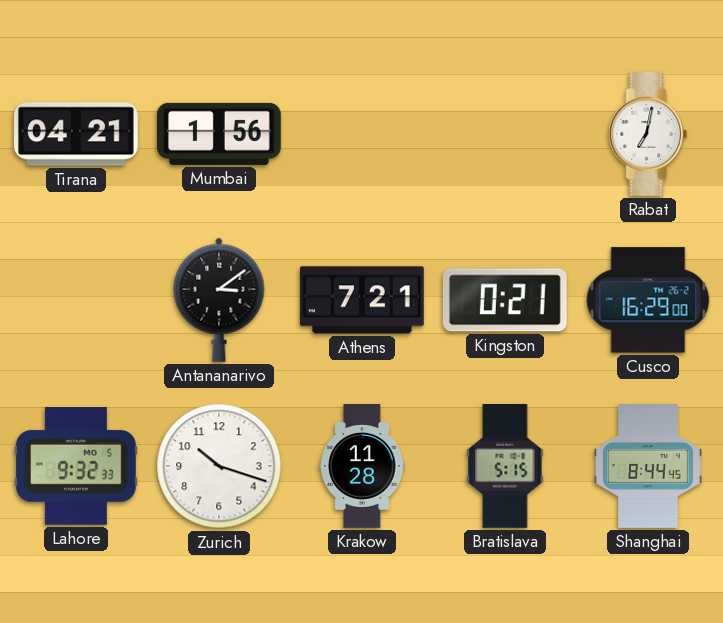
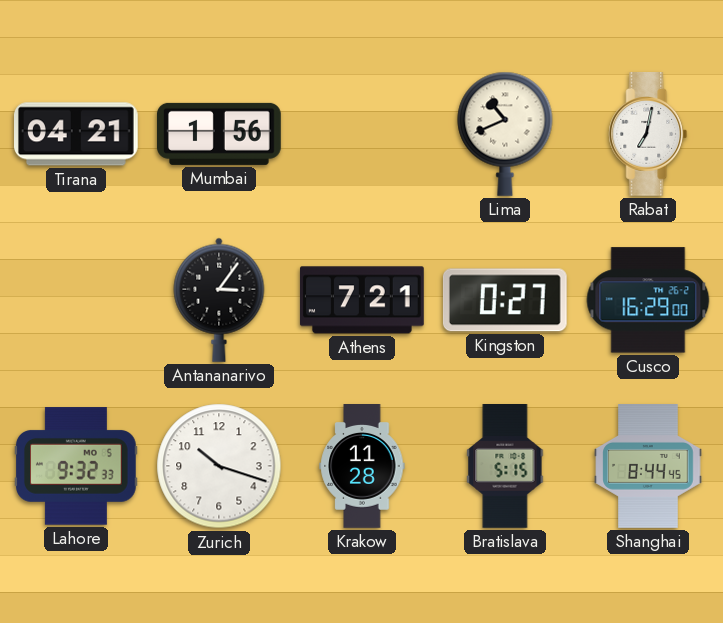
Lima: none -> 10:41 (505, 134)
Antananarivo: 3:09 -> 3:06 (219, 300)
Kingston: 0:21 -> 0:27 (505, 300)
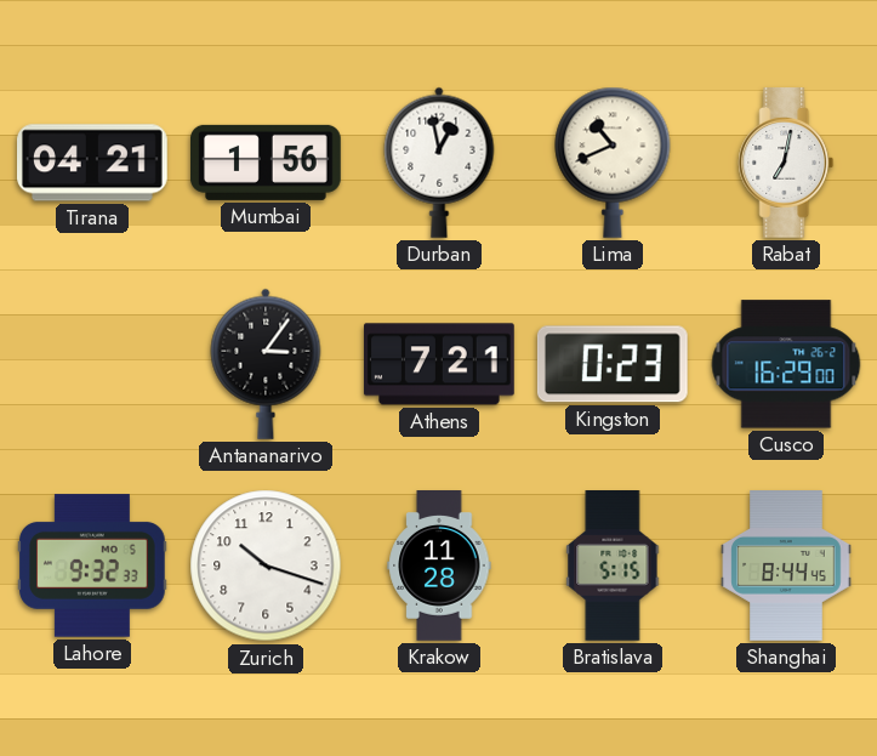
Durban: none -> 12:58 (439, 163)
Kingston: 0:27 -> 0:23 (613, 364)
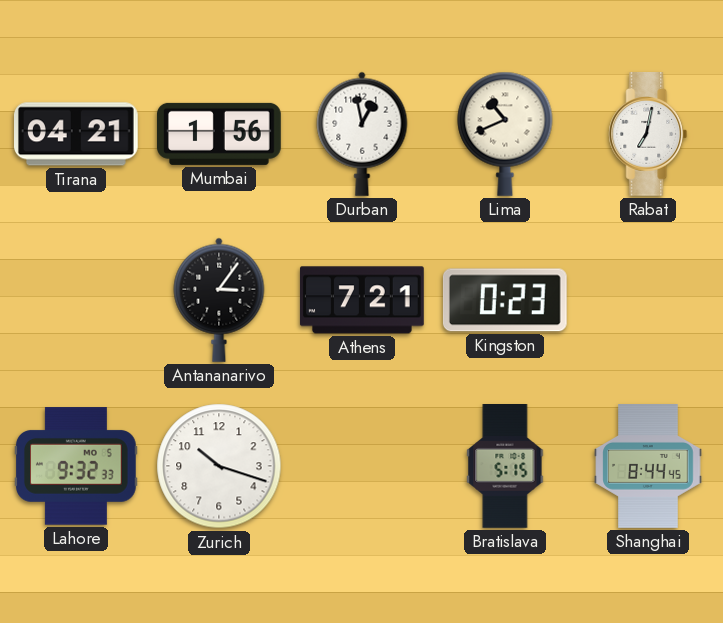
Cusco: 16:29 -> none (786, 364)
Krakow: 11:28 -> none (439, 565)
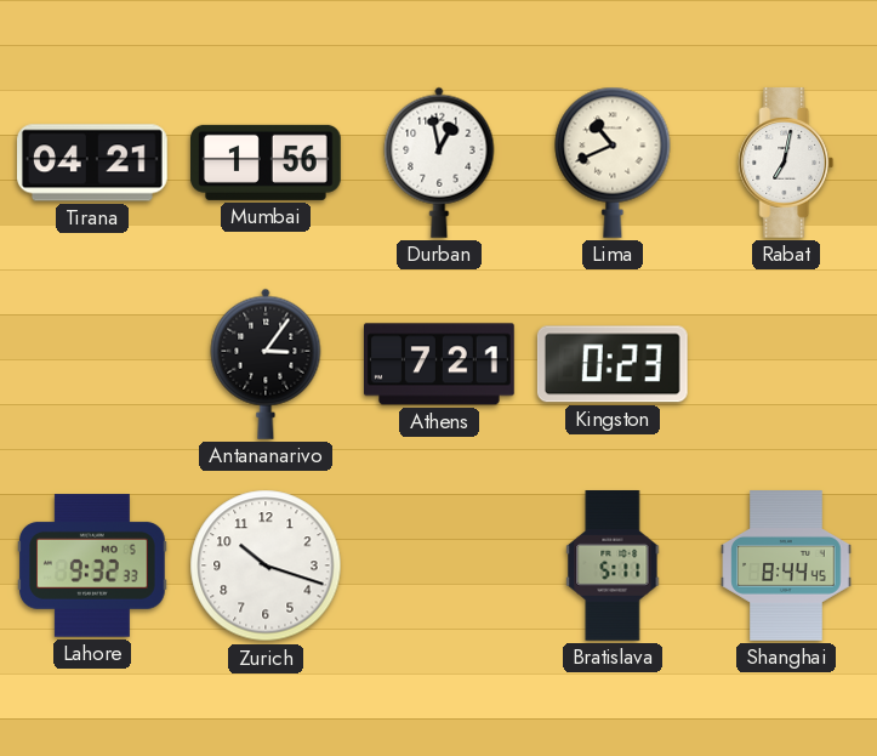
Bratislava: 5:15 -> 5:11 (613, 567)
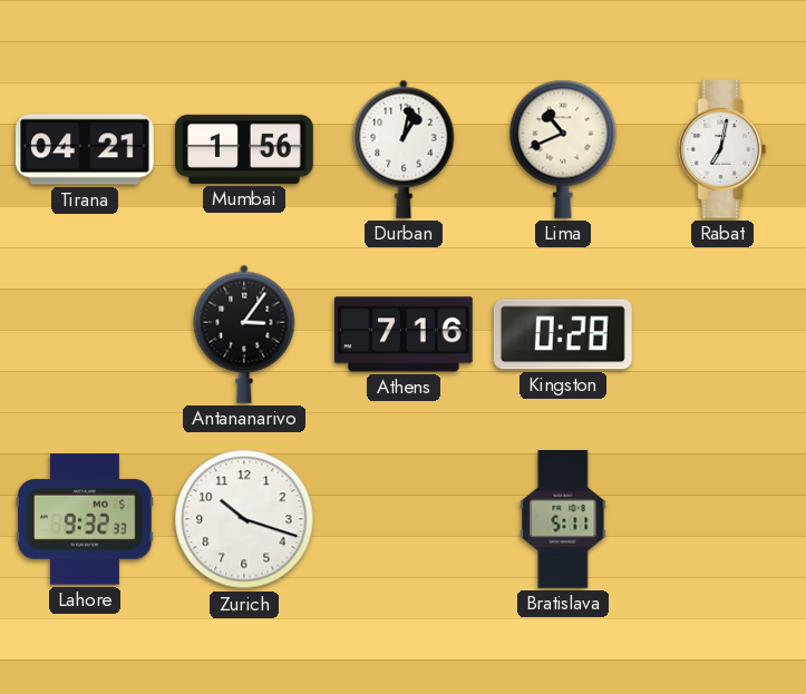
Durban: 12:58 -> 1:02 (404, 149)
Athens: 7:21 -> 7:16 (404, 334)
Kingston: 0:23 -> 0:28 (563, 334)
Shanghai: 8:44 -> none (786, 565)
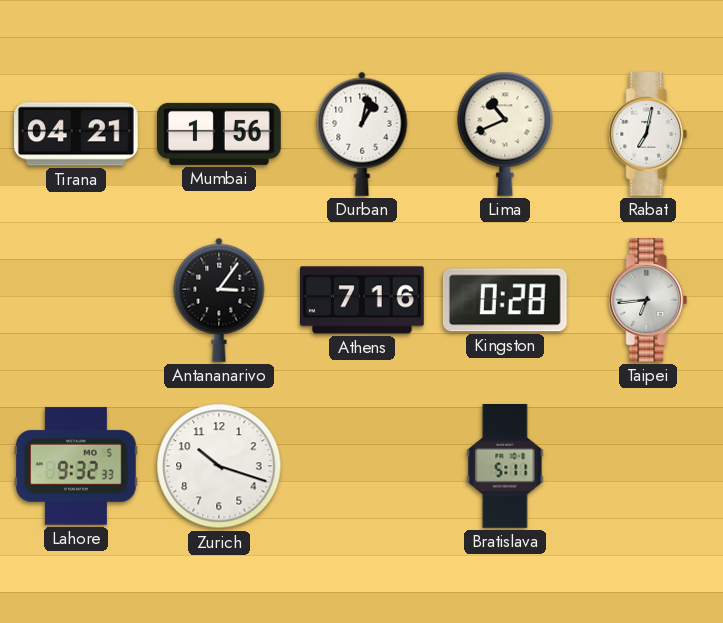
Taipei: none -> 6:44 (648, 301)
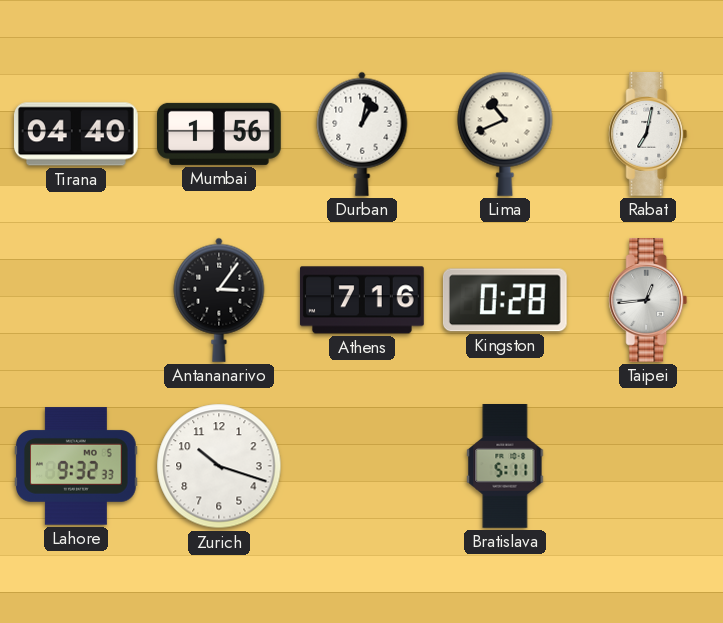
Tirana: 04:21 -> 04:40 (77, 134)
Taipei: 6:44 -> 12:44 (648, 301)
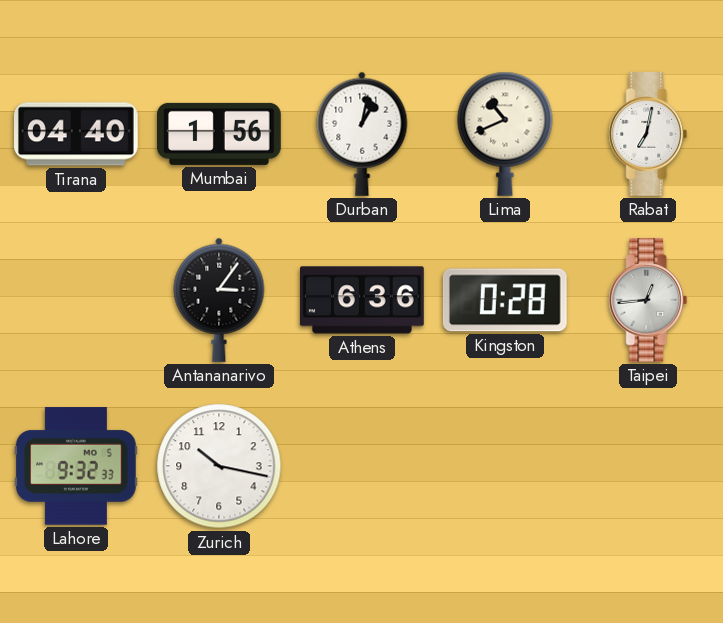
Athens: 7:16 -> 6:36 (362, 300)
Zurich: 10:18 -> 10:17 (219, 466)
Bratislava: 5:11 -> none (505, 467)
